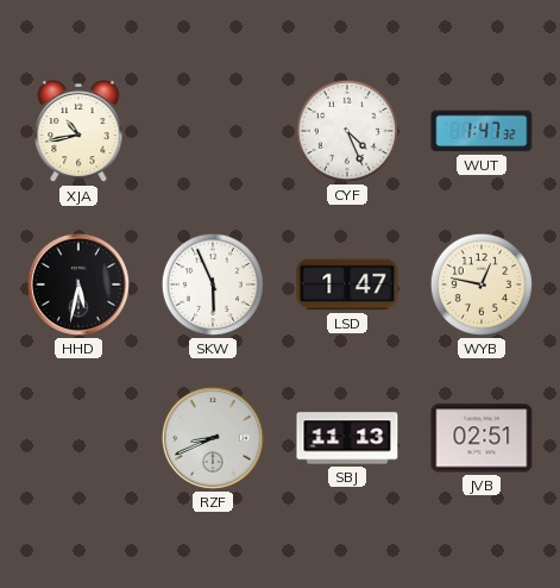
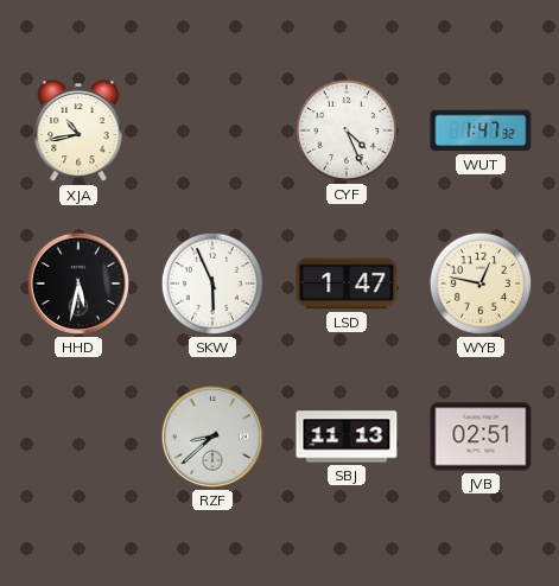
RZF: 8:41 -> 8:38 (212, 437)
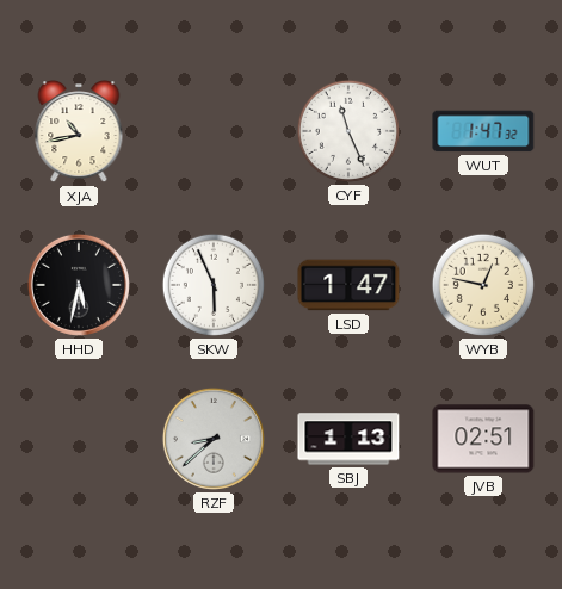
CYF: 4:26 -> 11:26 (348, 131)
SBJ: 11:13 -> 1:13 (348, 439)
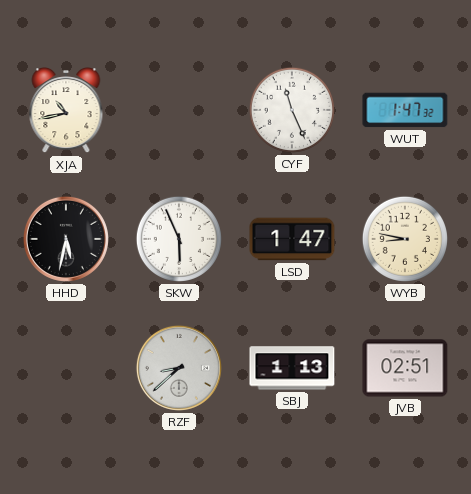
WYB: 12:47 -> 8:47 (405, 239)
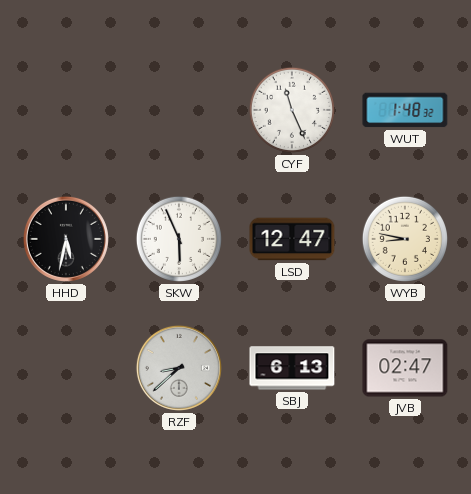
XJA: 10:43 -> none (66, 111)
WUT: 1:47 -> 1:48 (405, 110)
LSD: 1:47 -> 12:47 (292, 239)
SBJ: 1:13 -> 6:13 (292, 368)
JVB: 02:51 -> 02:47 (405, 368)
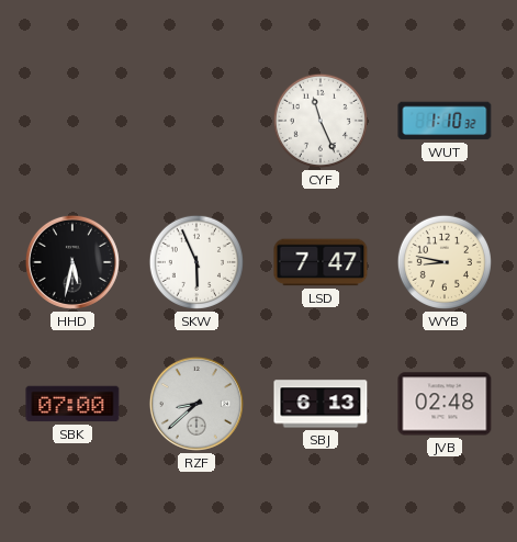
WUT: 1:48 -> 1:10 (445, 121)
LSD: 12:47 -> 7:47 (321, 262)
SBK: none -> 07:00 (72, 404)
JVB: 02:47 -> 02:48 (445, 404)
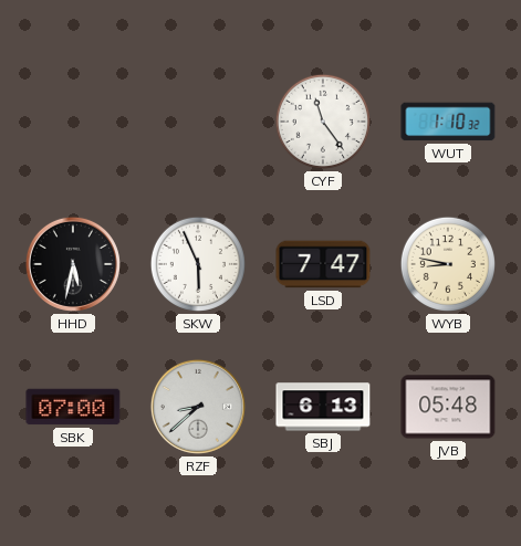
CYF: 11:26 -> 11:24 (323, 122)
JVB: 02:48 -> 05:48 (448, 407)
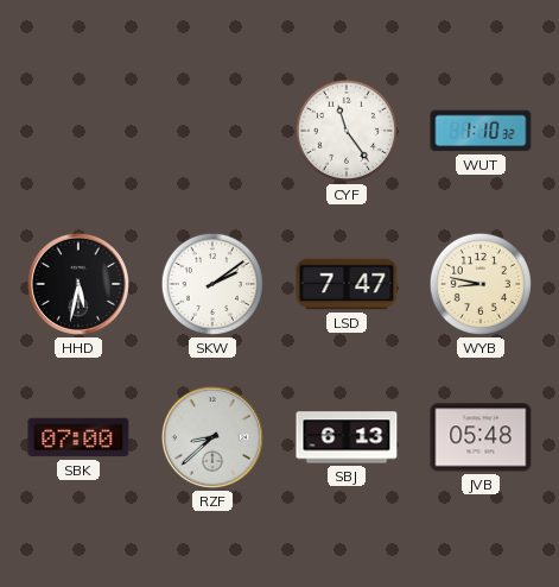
SKW: 5:56 -> 2:09 (212, 284)
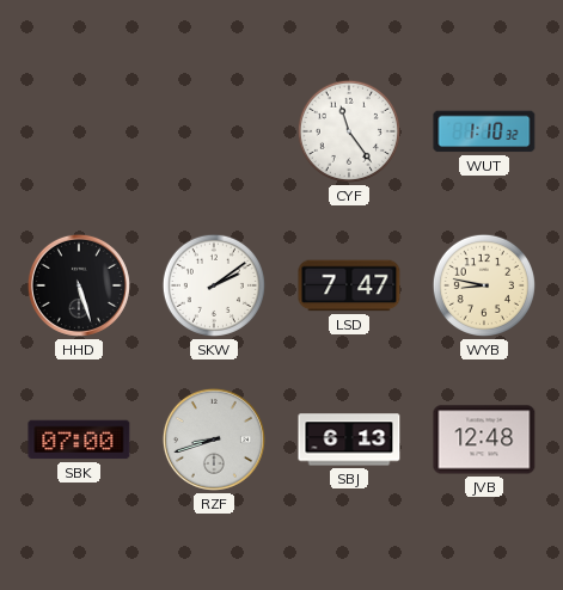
HHD: 5:32 -> 5:27 (79, 285)
RZF: 8:38 -> 8:42 (214, 440)
JVB: 05:48 -> 12:48 (484, 440)
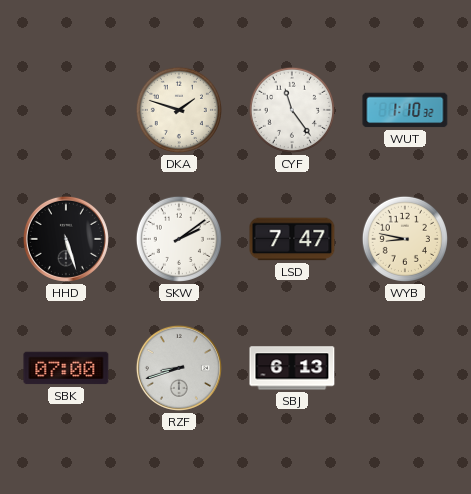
DKA: none -> 1:48 (179, 110)
JVB: 12:48 -> none (484, 440)
